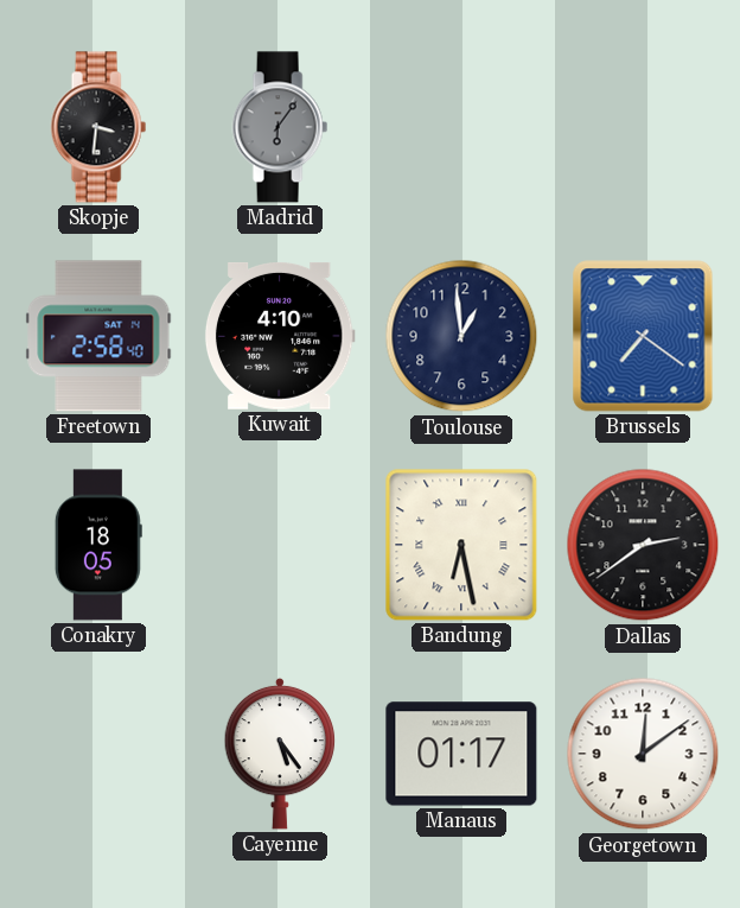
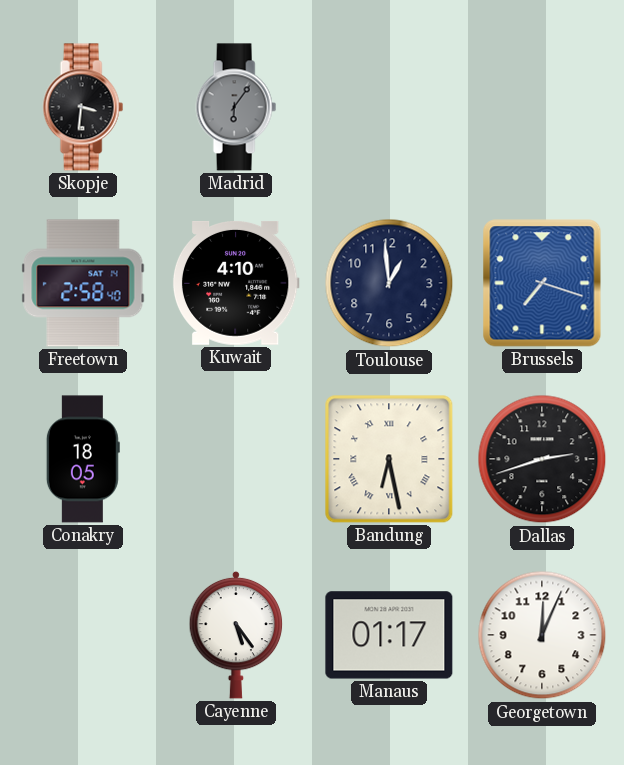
Brussels: 7:21 -> 7:18 (542, 283)
Dallas: 2:39 -> 2:42 (542, 459)
Georgetown: 12:09 -> 12:04 (542, 635)
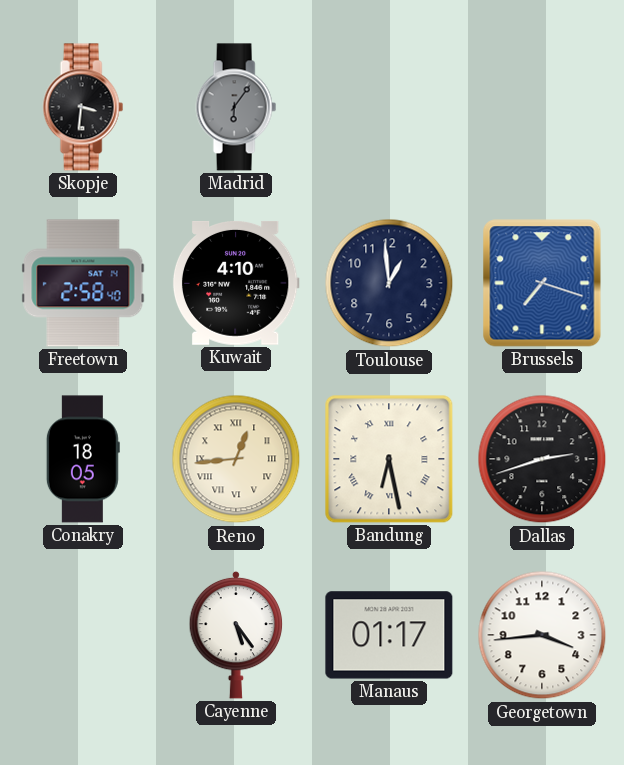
Reno: none -> 12:44 (236, 459)
Georgetown: 12:04 -> 3:44 (542, 635)
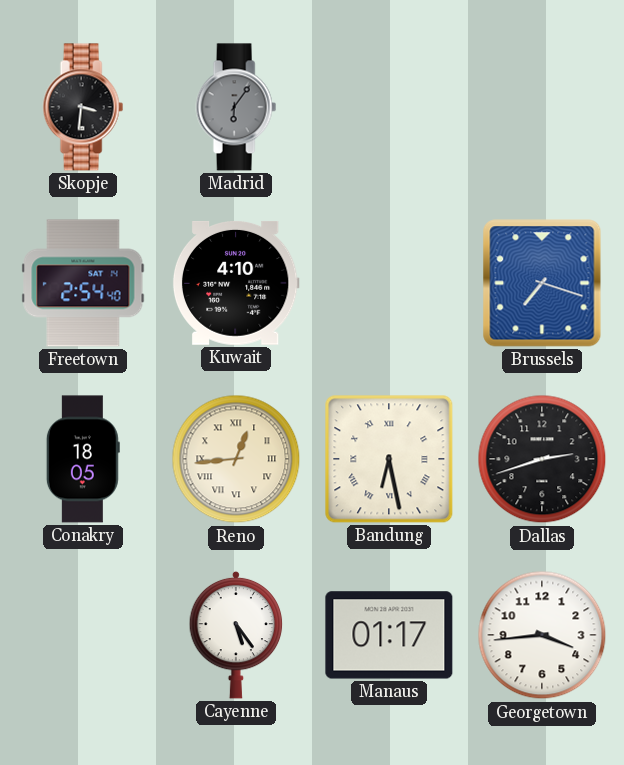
Freetown: 2:58 -> 2:54 (83, 283)
Toulouse: 12:59 -> none (389, 283)
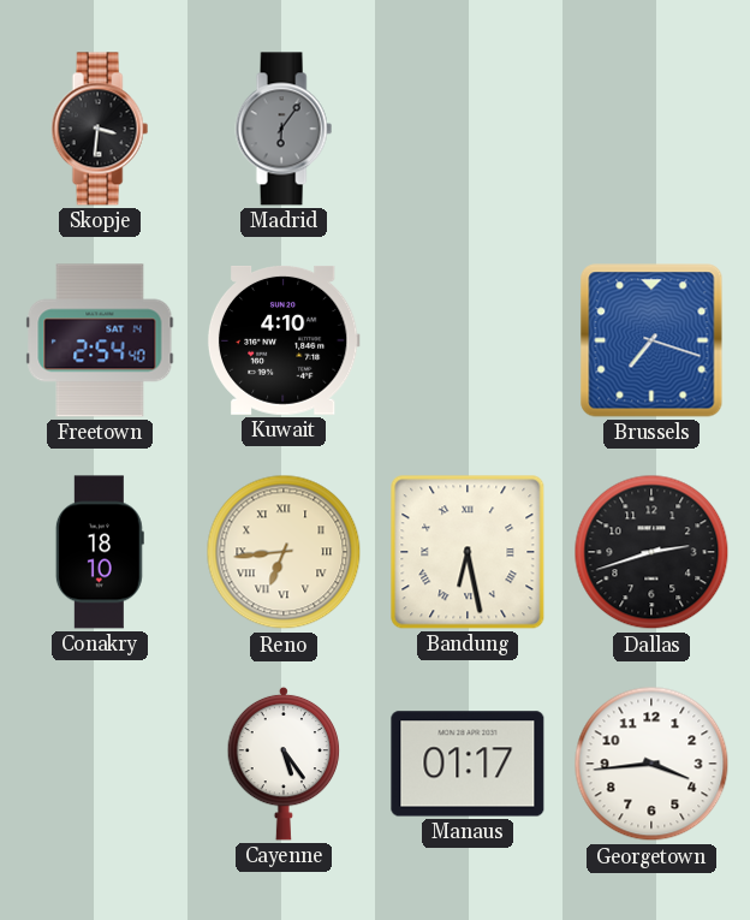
Conakry: 18:05 -> 18:10 (100, 552)
Reno: 12:44 -> 6:44 (284, 552)
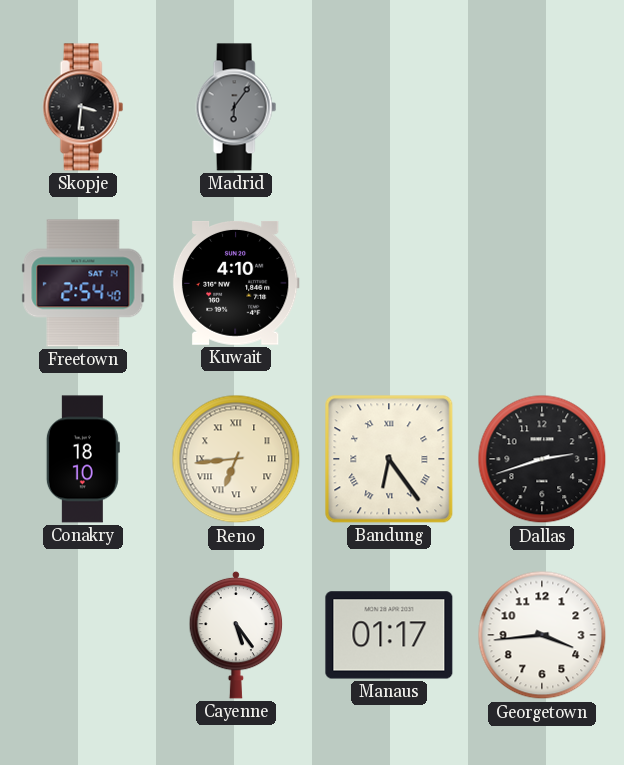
Brussels: 7:18 -> none (651, 340)
Bandung: 6:28 -> 6:24 (389, 459)
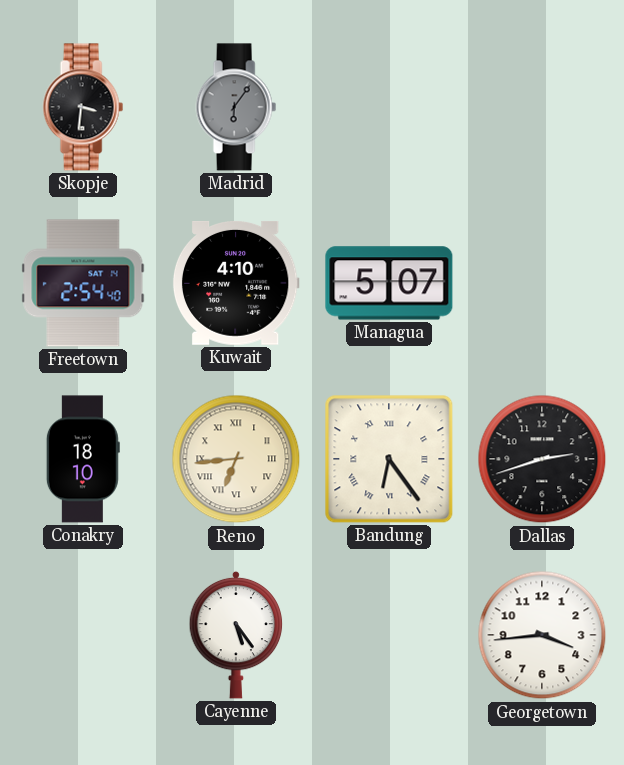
Managua: none -> 5:07 (389, 283)
Manaus: 01:17 -> none (389, 635)
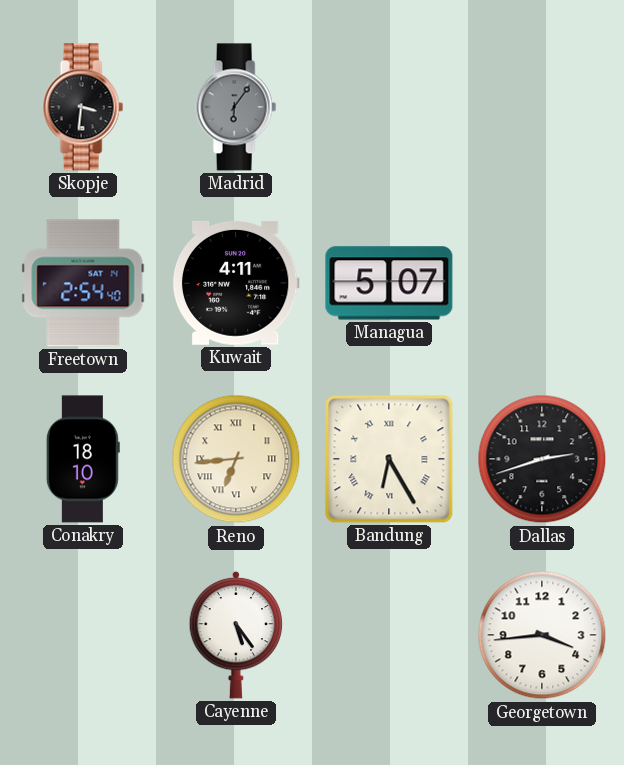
Kuwait: 4:10 -> 4:11 (236, 283)
Bandung: 6:24 -> 6:25 (389, 459)
